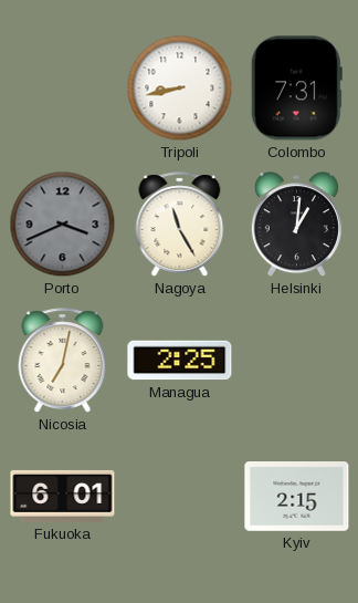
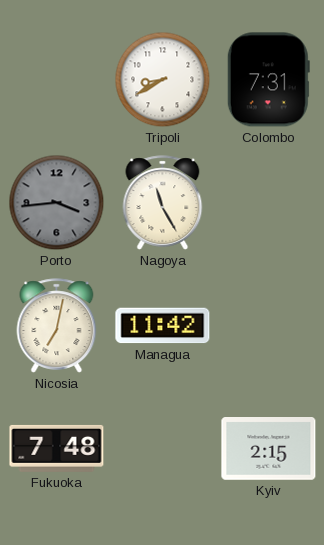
Tripoli: 8:43 -> 8:40 (163, 80)
Porto: 3:41 -> 3:44 (57, 203)
Helsinki: 1:01 -> none (296, 225)
Managua: 2:25 -> 11:42 (163, 326)
Fukuoka: 6:01 -> 7:48 (57, 448)
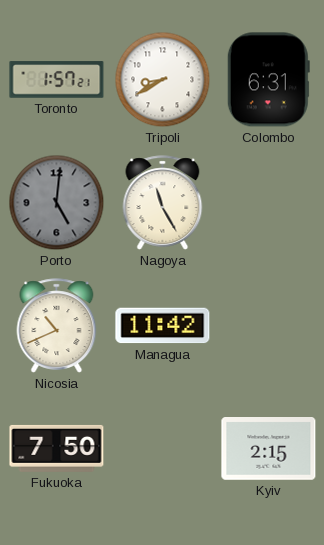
Toronto: none -> 1:57 (57, 80)
Colombo: 7:31 -> 6:31 (268, 80)
Porto: 3:44 -> 5:01 (57, 203)
Nicosia: 7:02 -> 10:41 (57, 326)
Fukuoka: 7:48 -> 7:50 (57, 448)
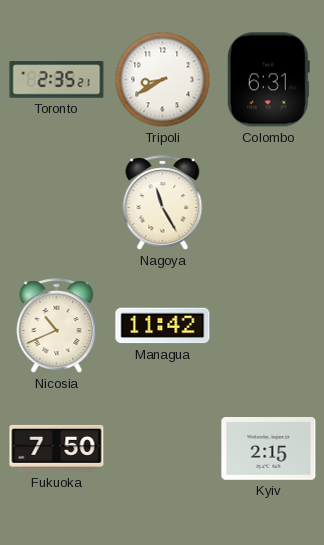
Toronto: 1:57 -> 2:35 (57, 80)
Porto: 5:01 -> none (57, 203)
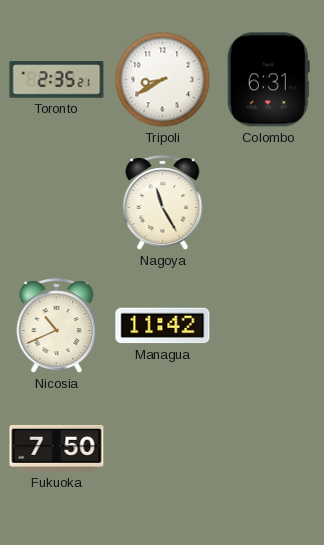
Kyiv: 2:15 -> none (269, 449)
